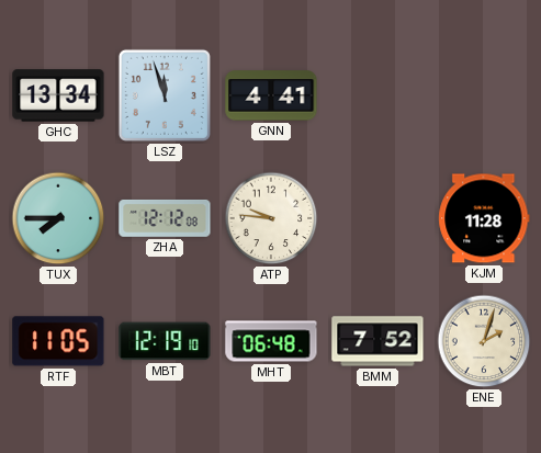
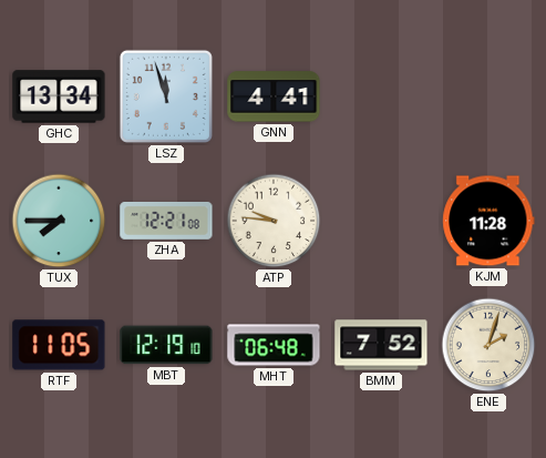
ZHA: 12:12 -> 12:21 (166, 221)
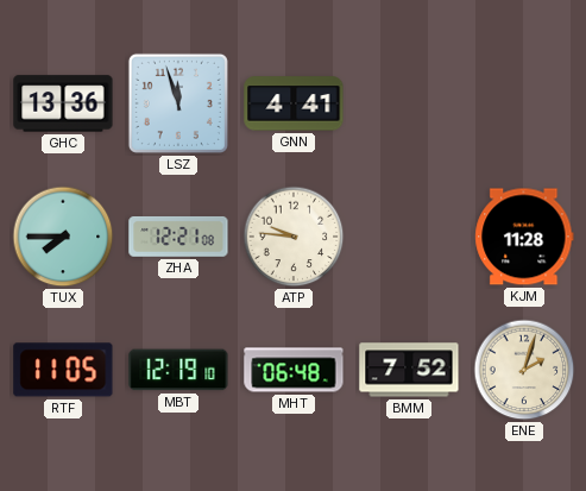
GHC: 13:34 -> 13:36 (63, 103)
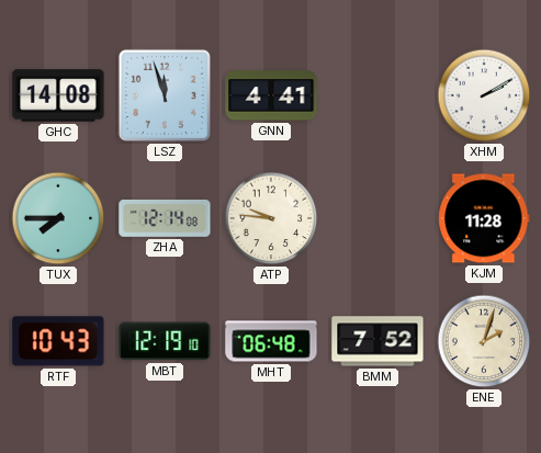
GHC: 13:36 -> 14:08 (58, 95)
XHM: none -> 2:10 (484, 95)
ZHA: 12:21 -> 12:14 (165, 218)
RTF: 11:05 -> 10:43 (58, 341)
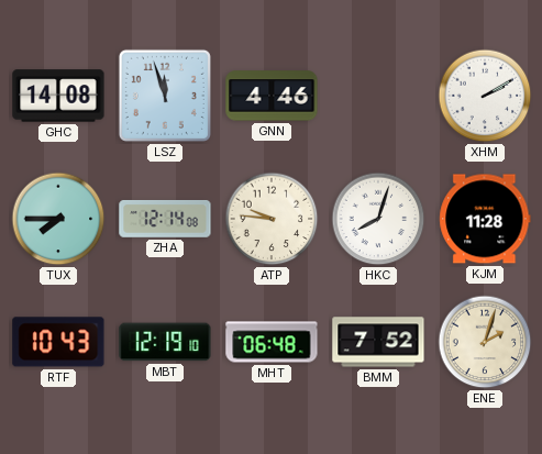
GNN: 4:41 -> 4:46 (272, 96)
HKC: none -> 8:03 (378, 219)
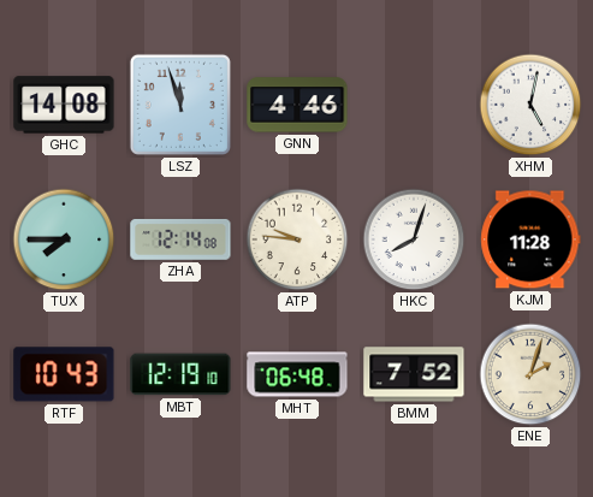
XHM: 2:10 -> 5:02 (530, 105)
